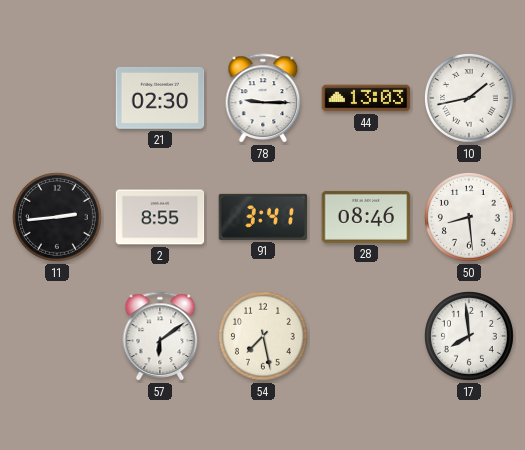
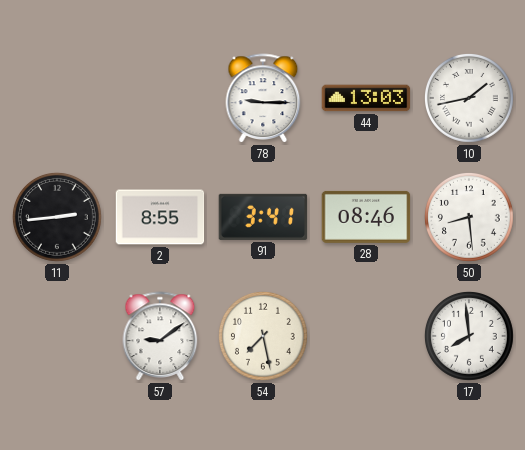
21: 02:30 -> none (160, 98)
57: 6:09 -> 9:09 (160, 336)
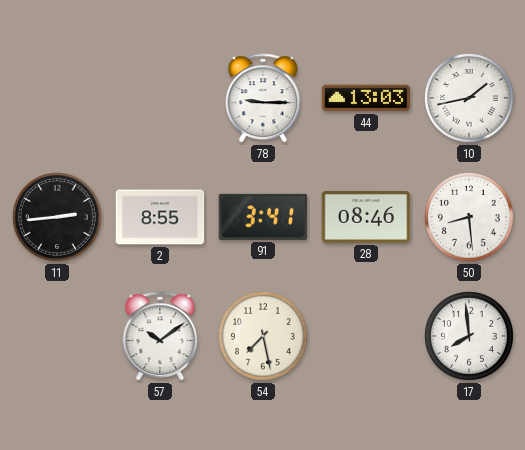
57: 9:09 -> 10:09 (160, 336)
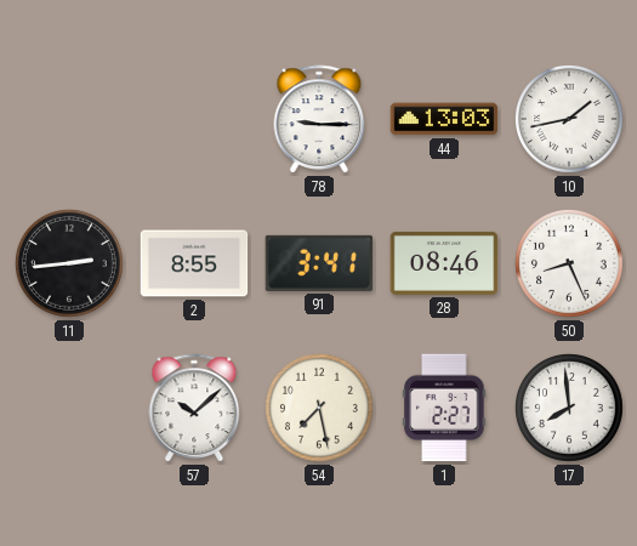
50: 8:29 -> 8:26 (570, 265)
57: 10:09 -> 10:08 (194, 408)
1: none -> 2:27 (444, 408)
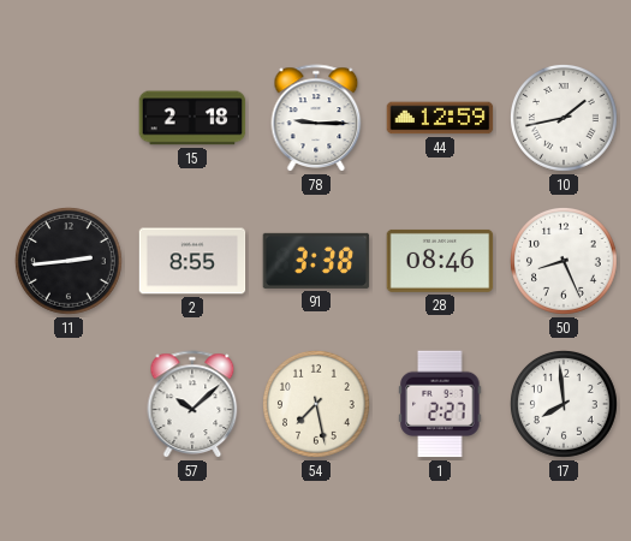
15: none -> 2:18 (192, 118)
44: 13:03 -> 12:59 (440, 118)
91: 3:41 -> 3:38 (316, 261)
